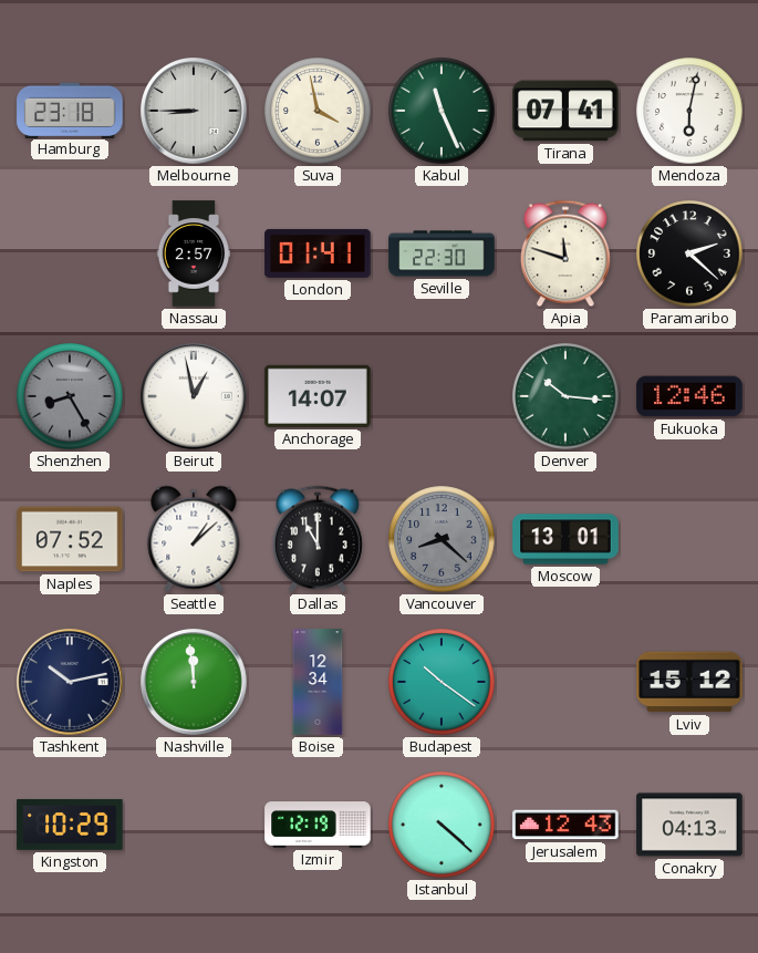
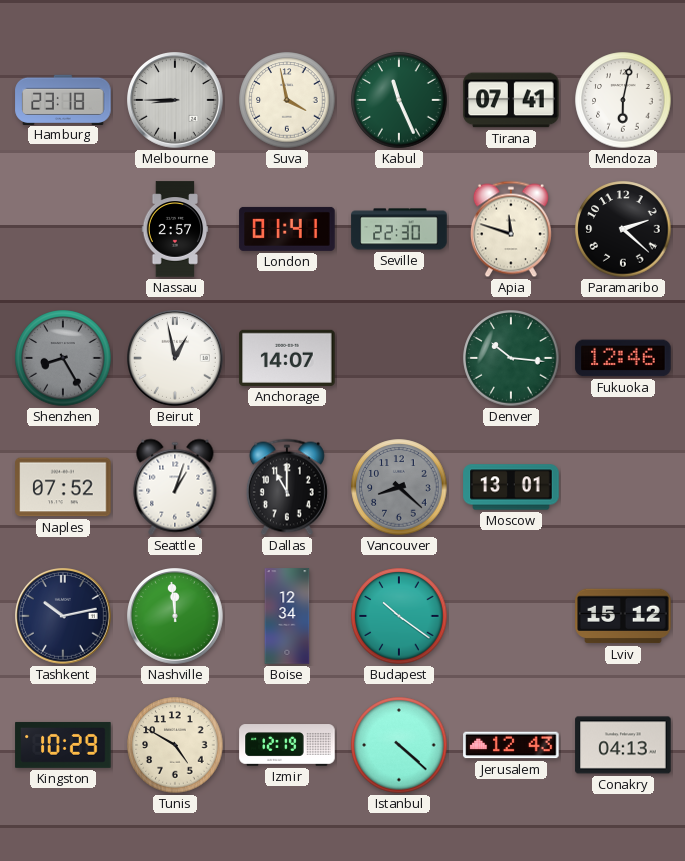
Seattle: 1:08 -> 1:03 (175, 487)
Tunis: none -> 4:50 (175, 745)
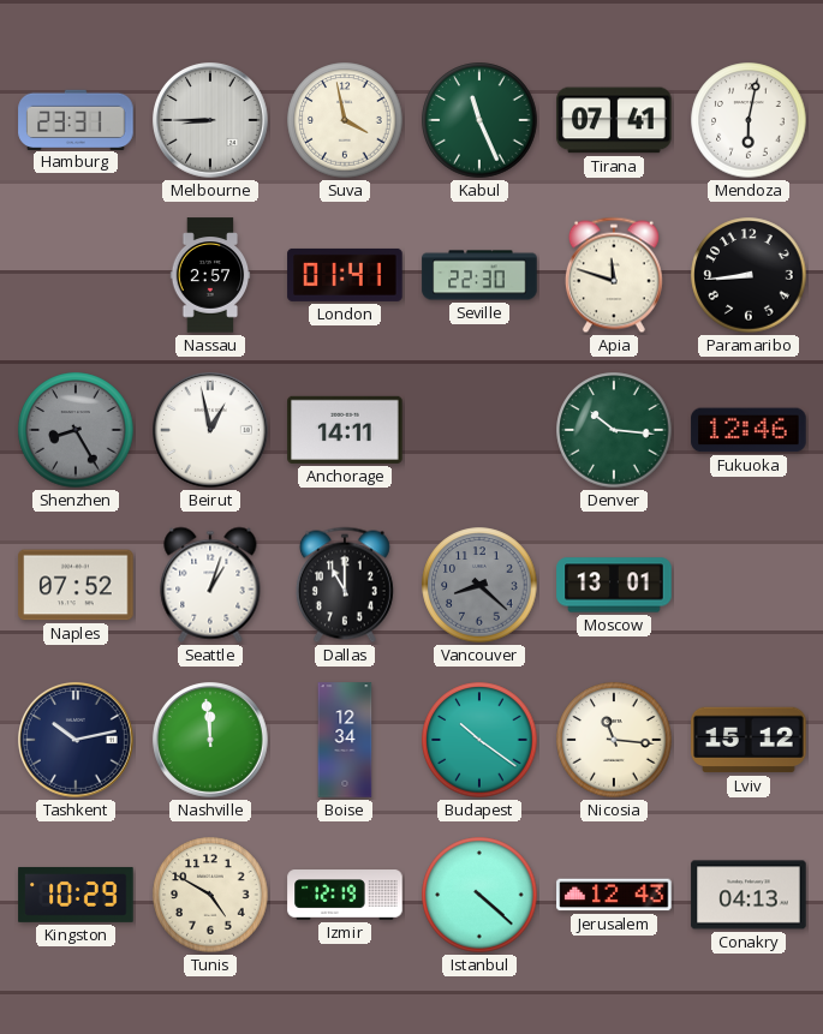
Hamburg: 23:18 -> 23:31 (76, 119)
Paramaribo: 2:22 -> 8:44 (749, 275)
Anchorage: 14:07 -> 14:11 (345, 430)
Nicosia: none -> 11:16 (614, 740)
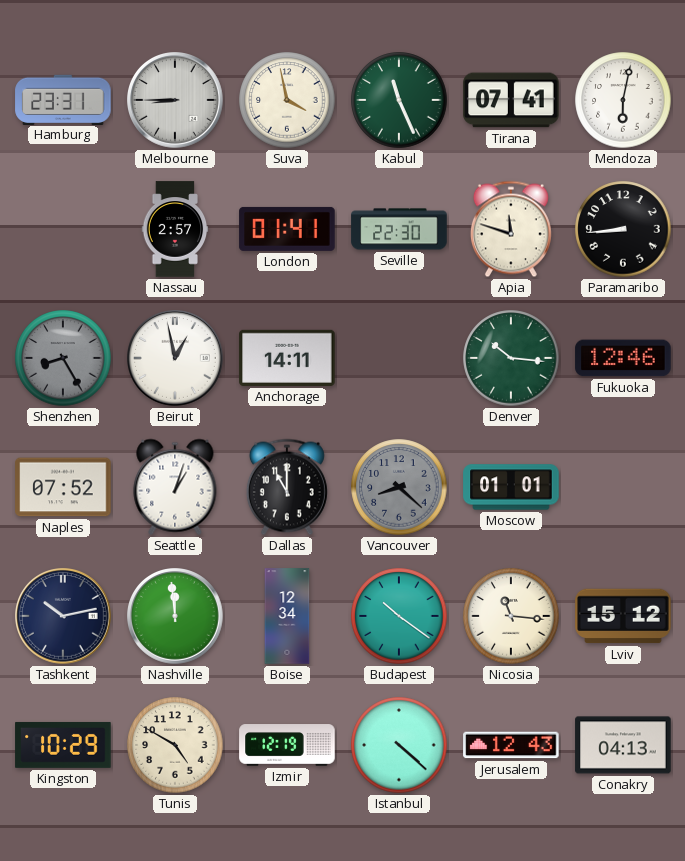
Moscow: 13:01 -> 01:01 (511, 487)
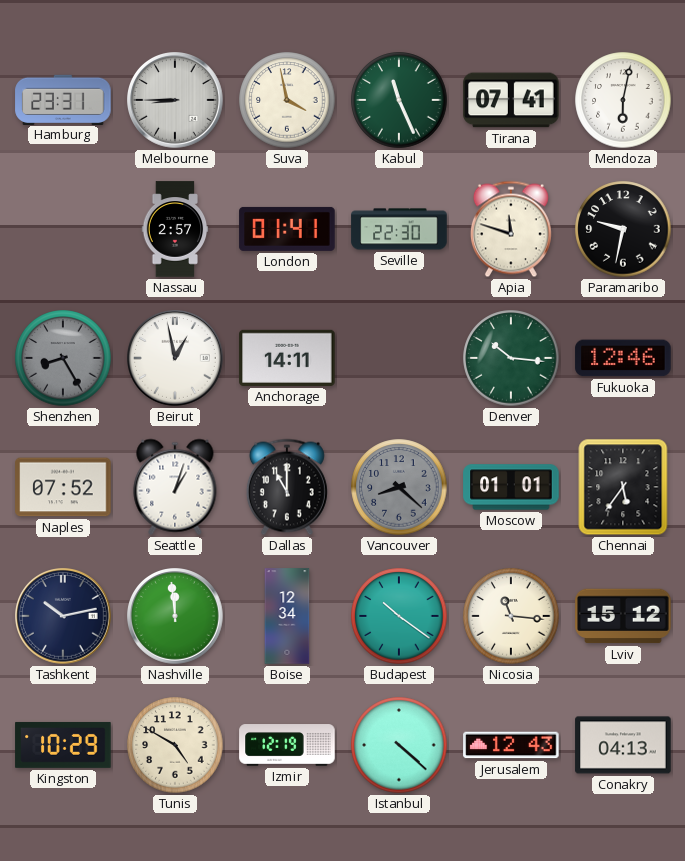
Paramaribo: 8:44 -> 9:32 (623, 229)
Chennai: none -> 5:36 (623, 487)
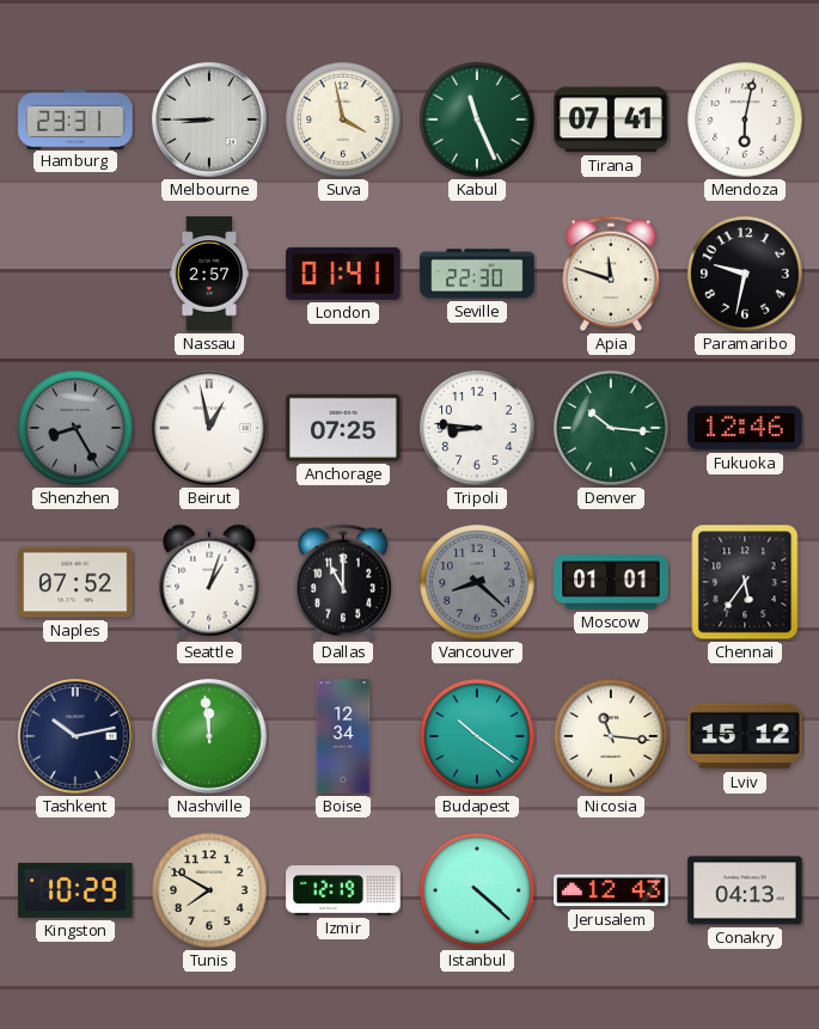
Anchorage: 14:11 -> 07:25 (343, 428)
Tripoli: none -> 8:46 (477, 428)
Tunis: 4:50 -> 7:50 (209, 890)
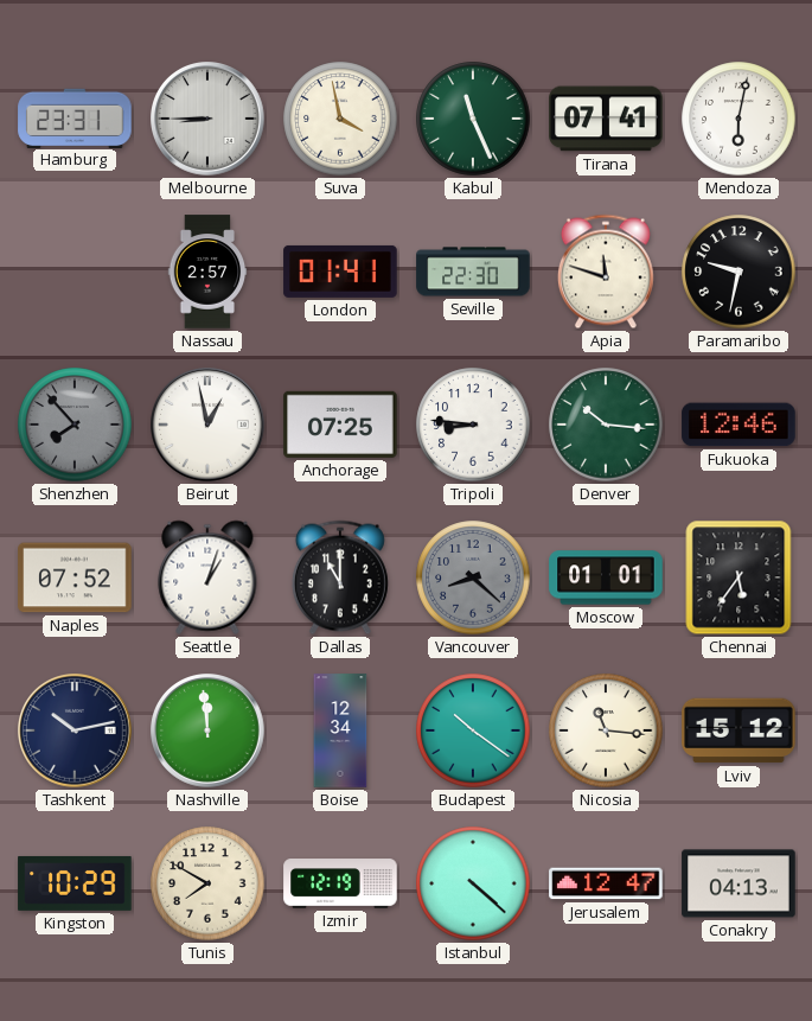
Shenzhen: 8:25 -> 7:53 (75, 425)
Jerusalem: 12:43 -> 12:47 (606, 883)
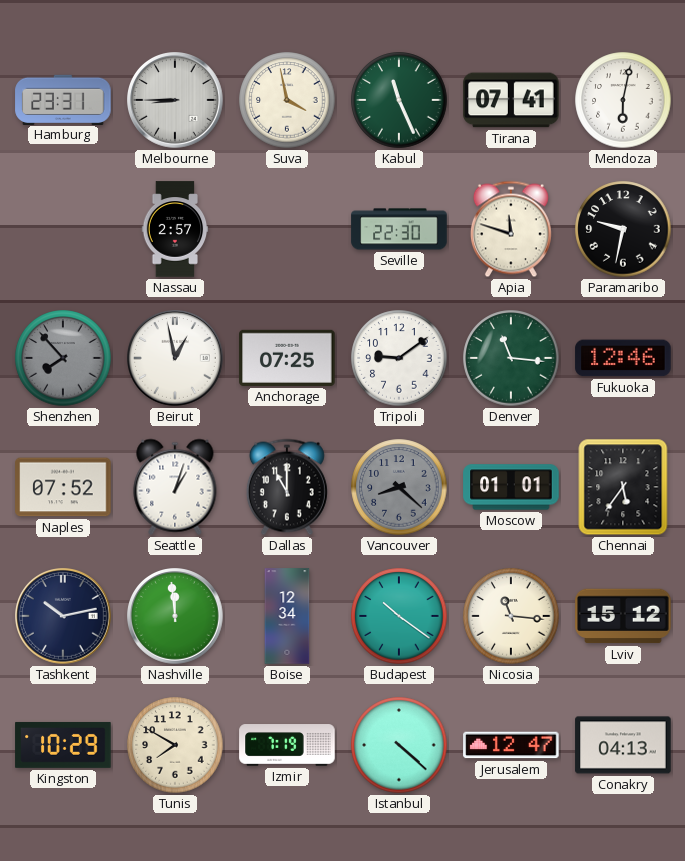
London: 01:41 -> none (340, 272)
Tripoli: 8:46 -> 9:09 (399, 358)
Denver: 10:16 -> 11:16 (511, 358)
Izmir: 12:19 -> 7:19 (287, 745)
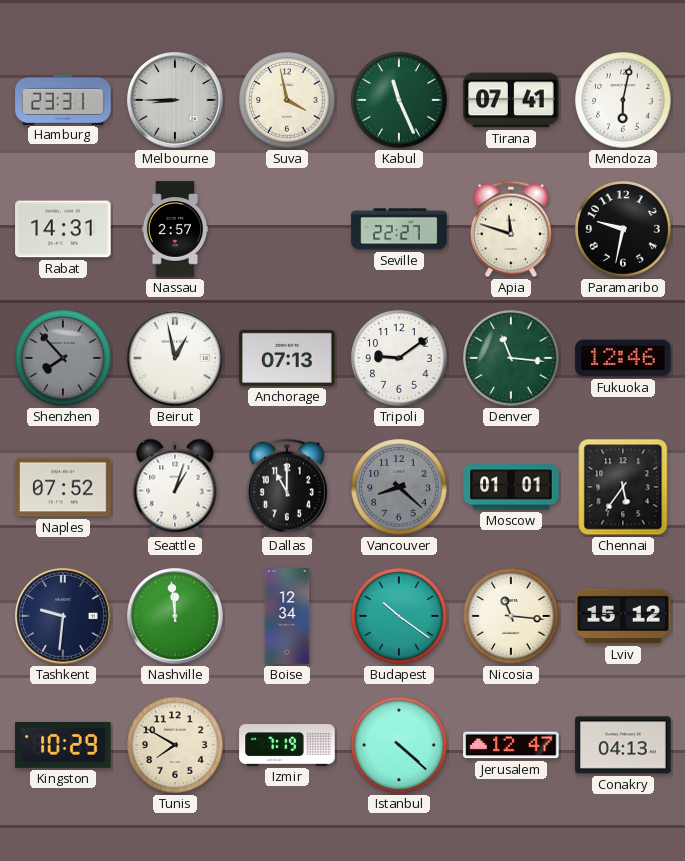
Rabat: none -> 14:31 (63, 229)
Seville: 22:30 -> 22:27 (399, 229)
Anchorage: 07:25 -> 07:13 (287, 358)
Tashkent: 10:13 -> 9:31 (64, 617)
